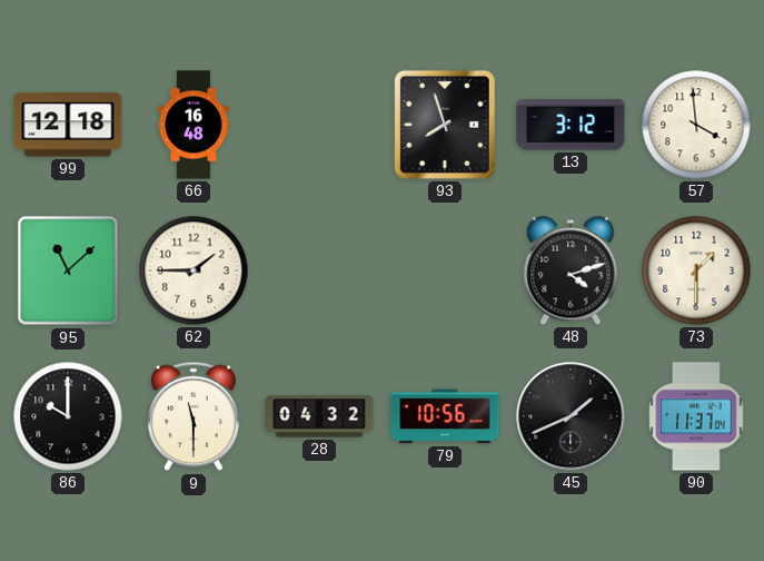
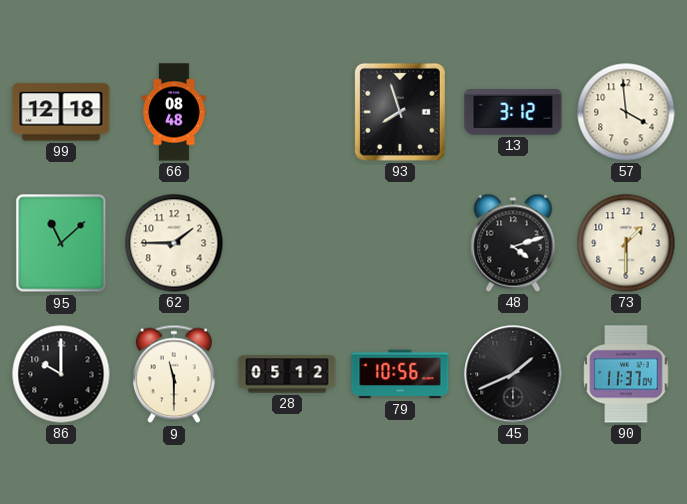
66: 16:48 -> 08:48 (174, 112)
28: 04:32 -> 05:12 (287, 374)
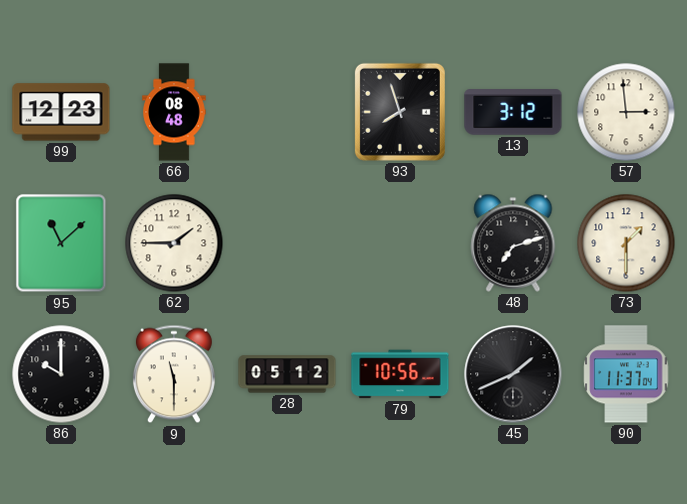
99: 12:18 -> 12:23 (61, 112)
57: 3:59 -> 2:59 (626, 112)
48: 4:12 -> 7:12 (513, 243)
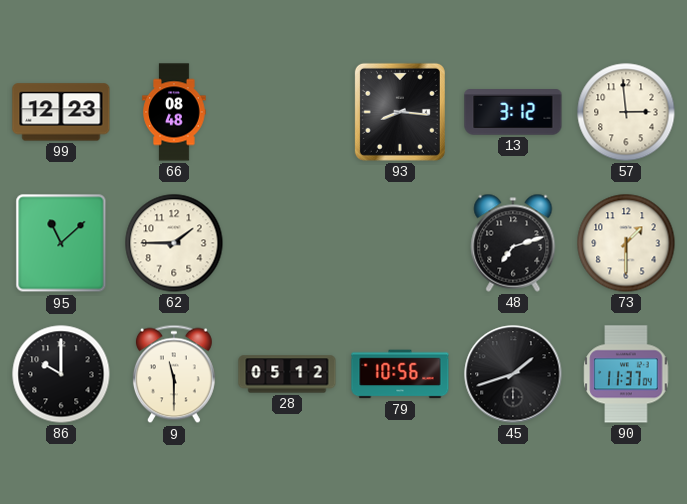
93: 7:57 -> 8:16 (400, 112)
45: 1:41 -> 1:42 (513, 374)
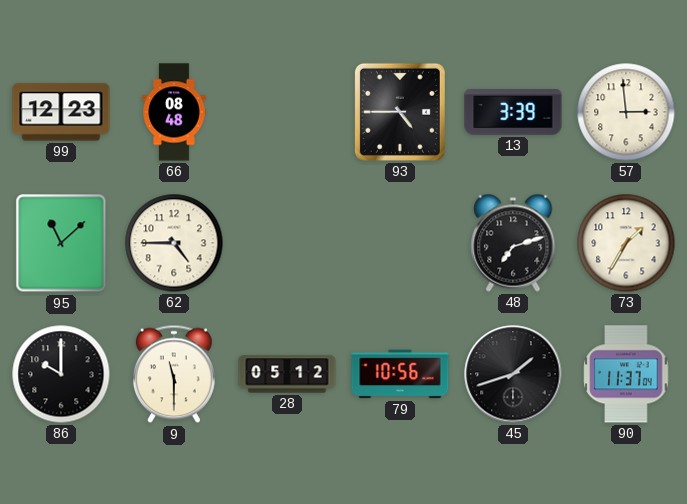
93: 8:16 -> 4:45 (400, 112)
13: 3:12 -> 3:39 (513, 112)
62: 1:45 -> 4:45 (174, 243)
73: 1:30 -> 1:35 (626, 243)
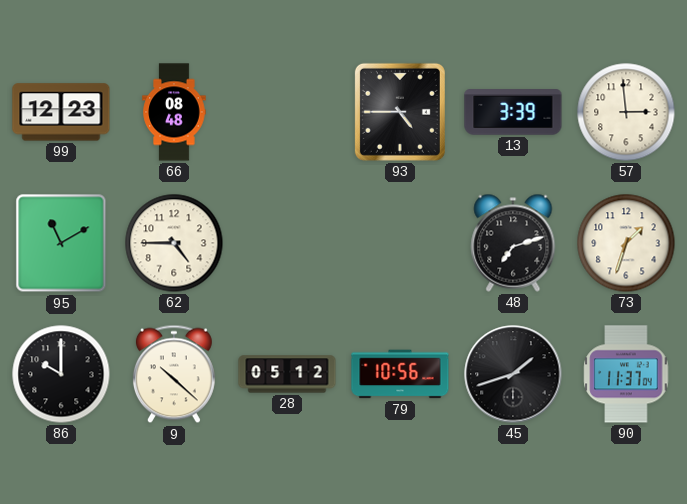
95: 11:08 -> 11:10 (61, 243)
73: 1:35 -> 1:33 (626, 243)
9: 11:30 -> 10:22 (174, 374)
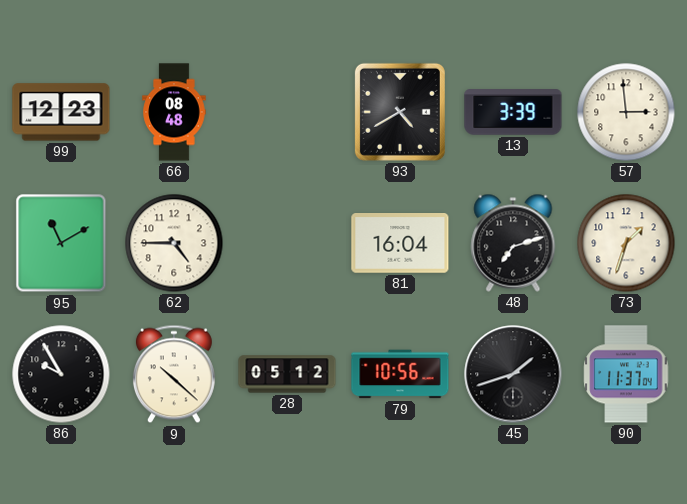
93: 4:45 -> 4:40 (400, 112)
81: none -> 16:04 (400, 244)
86: 10:00 -> 9:55 (61, 374)
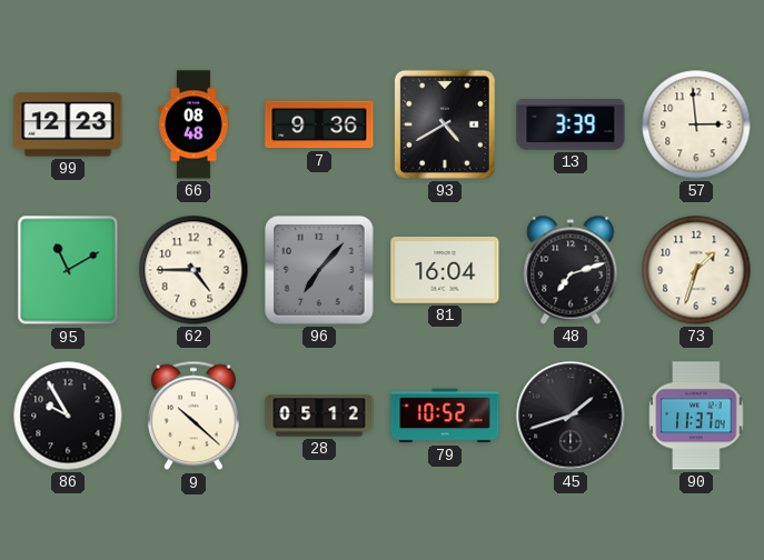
7: none -> 9:36 (319, 124)
96: none -> 7:07 (319, 270)
79: 10:56 -> 10:52 (445, 416)
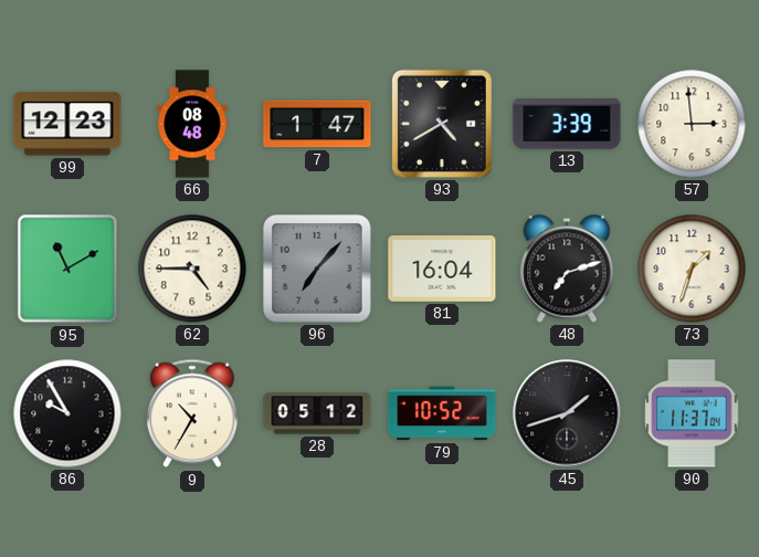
7: 9:36 -> 1:47 (317, 124)
9: 10:22 -> 10:35 (192, 413)
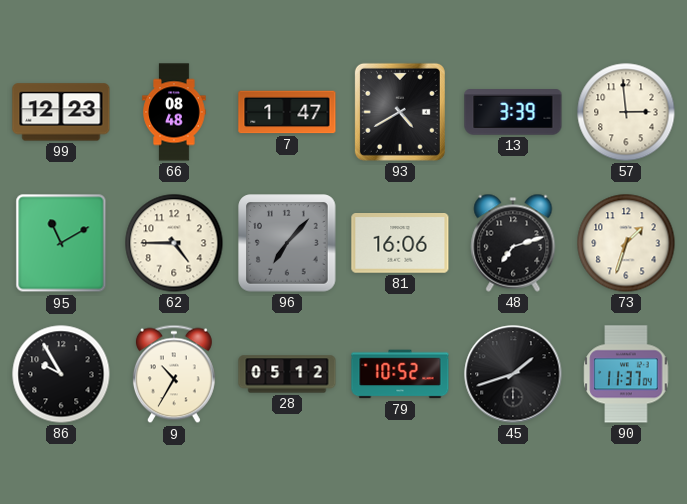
81: 16:04 -> 16:06 (400, 244)
